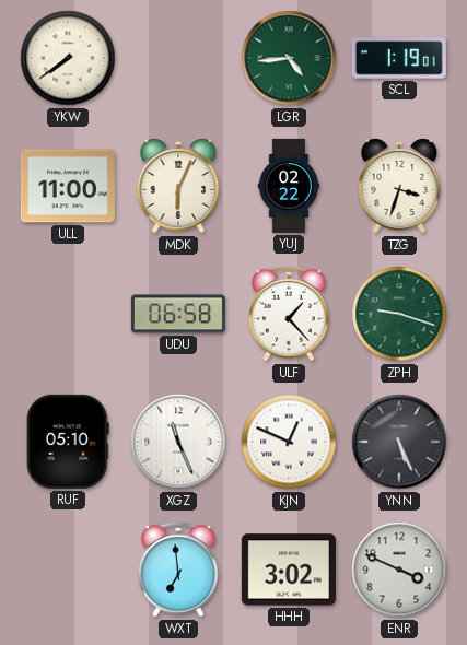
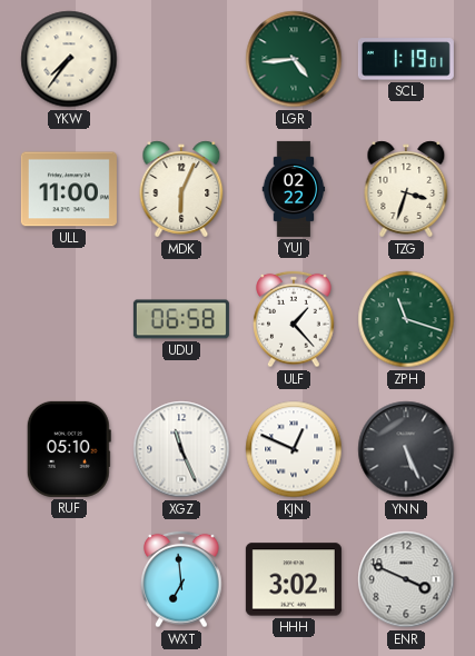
YKW: 7:39 -> 7:36 (69, 59)
ZPH: 9:18 -> 11:18 (406, 319)
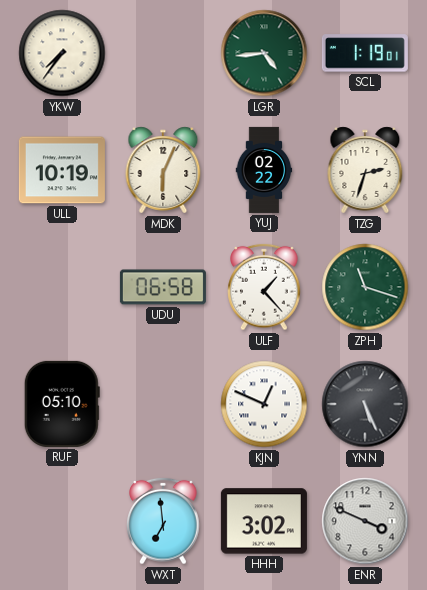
ULL: 11:00 -> 10:19 (62, 170)
TZG: 3:33 -> 2:33 (365, 170)
XGZ: 11:26 -> none (181, 449)
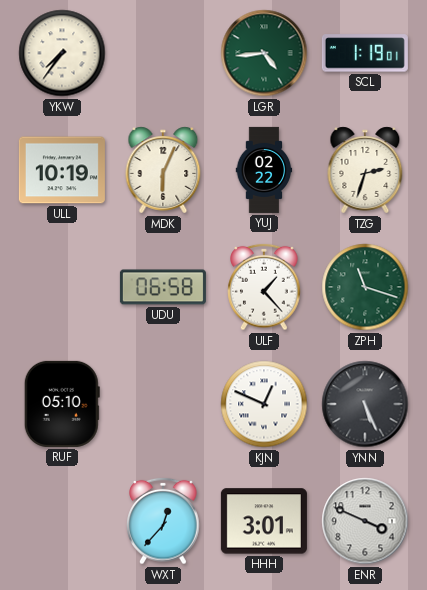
WXT: 6:59 -> 12:37 (163, 521)
HHH: 3:02 -> 3:01 (264, 521)
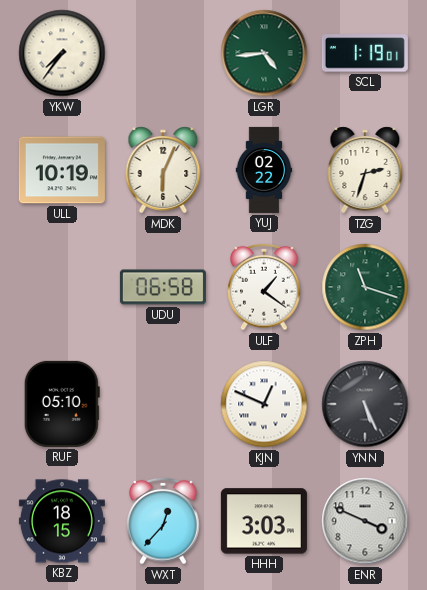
ULF: 1:23 -> 1:21 (264, 287)
KBZ: none -> 18:15 (62, 521)
HHH: 3:01 -> 3:03 (264, 521)
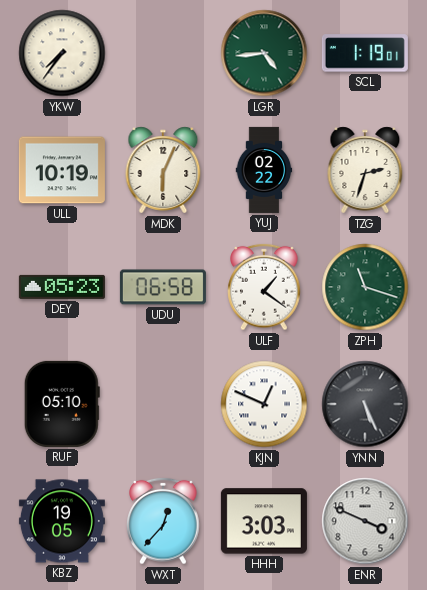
DEY: none -> 05:23 (62, 287)
KBZ: 18:15 -> 19:05 (62, 521)
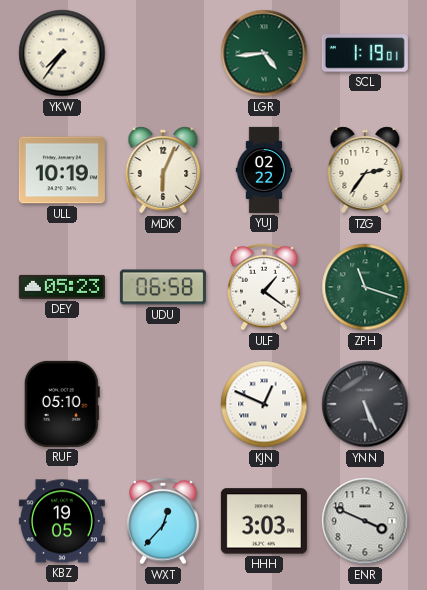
TZG: 2:33 -> 2:36 (365, 170)
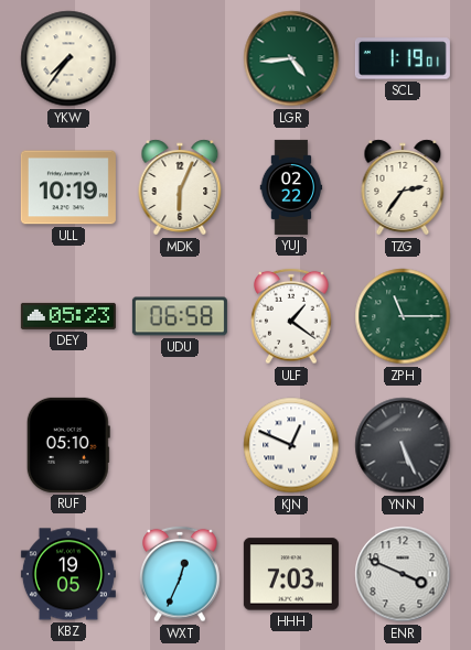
ZPH: 11:18 -> 11:15 (403, 316)
WXT: 12:37 -> 12:34 (180, 574)
HHH: 3:03 -> 7:03 (291, 574)
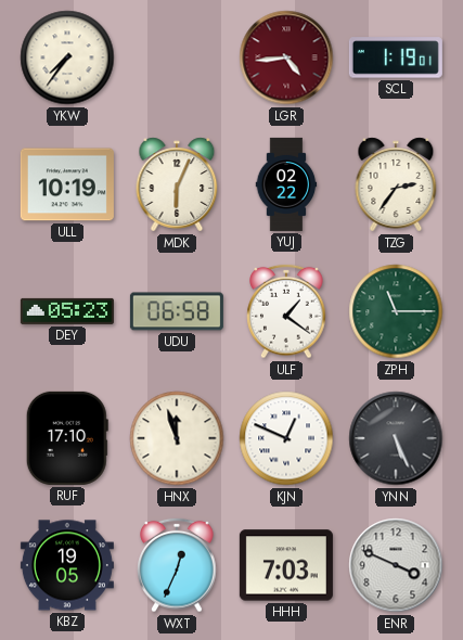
LGR dial: green -> burgundy (286, 57)
RUF: 05:10 -> 17:10 (67, 438)
HNX: none -> 11:57 (177, 438)
